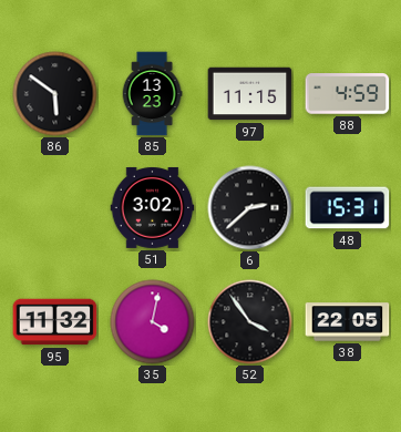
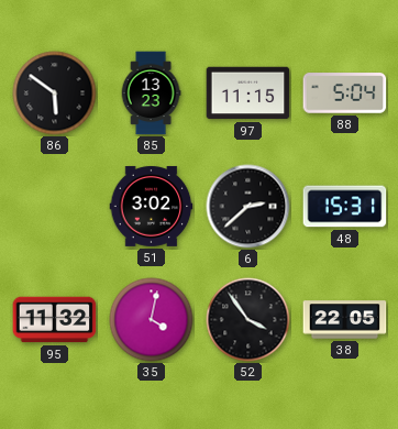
88: 4:59 -> 5:04 (345, 94)
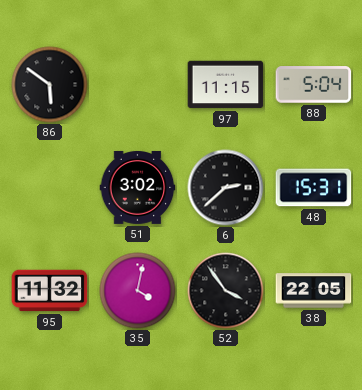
85: 13:23 -> none (151, 94)
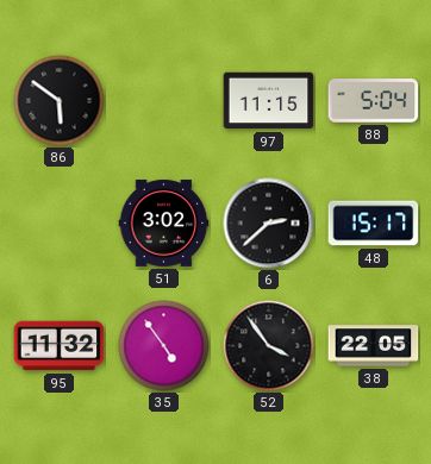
48: 15:31 -> 15:17 (374, 224)
35: 4:02 -> 4:54 (164, 346)
